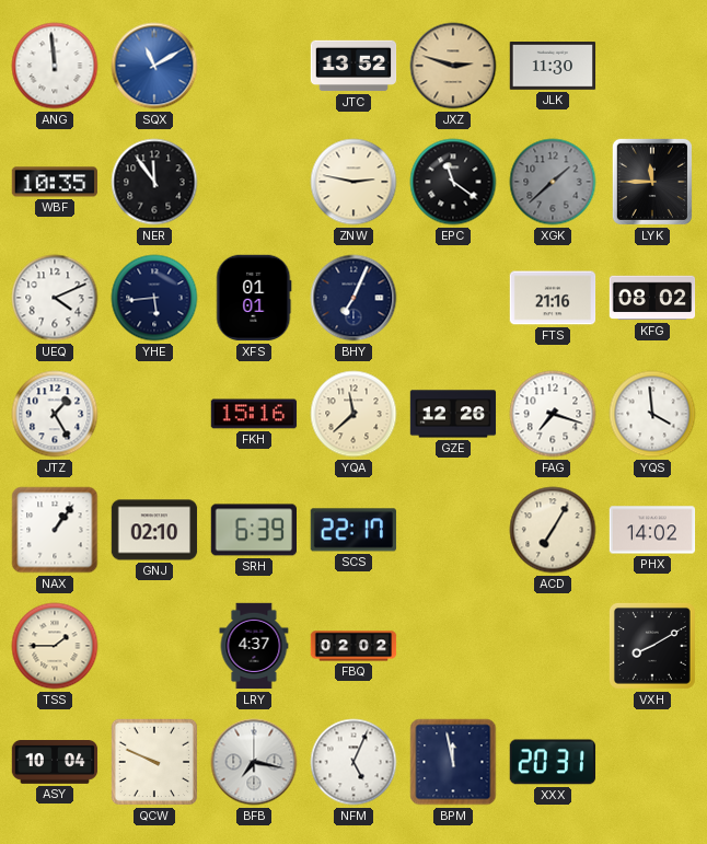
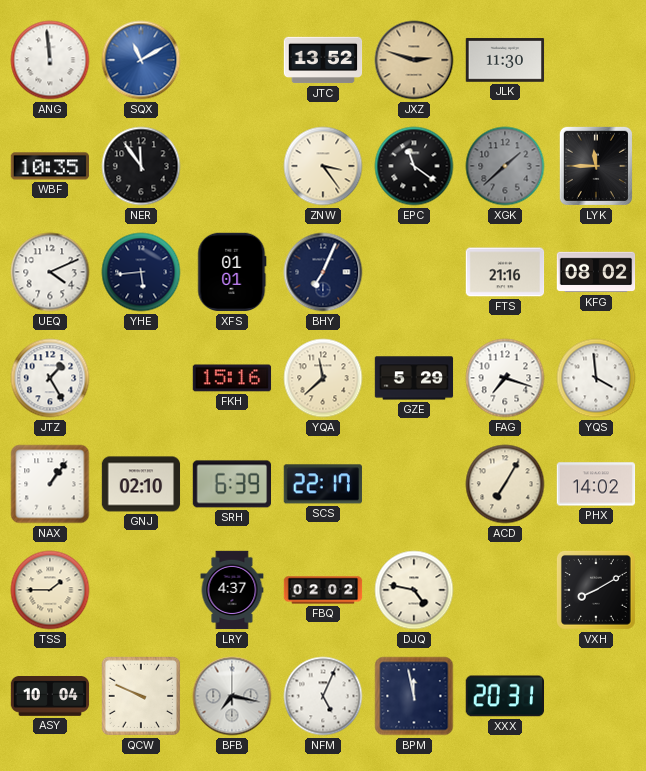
ZNW: 2:47 -> 3:24 (323, 166)
GZE: 12:26 -> 5:29 (414, 378)
DJQ: none -> 4:47 (414, 590)
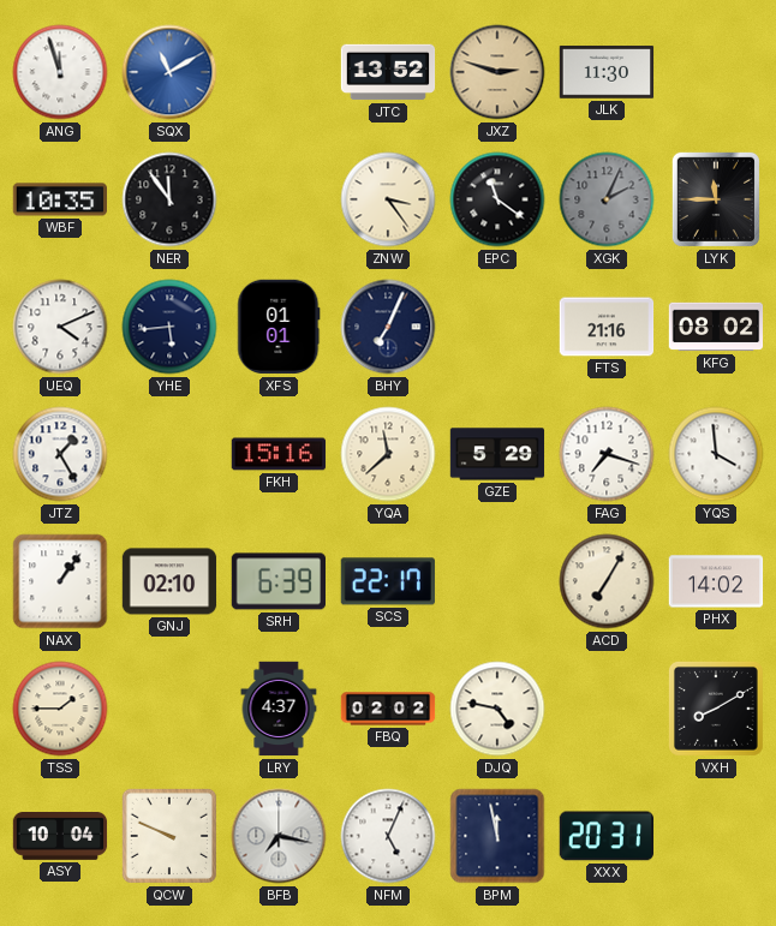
ANG: 11:59 -> 11:57 (60, 72)
XGK: 1:38 -> 2:04 (607, 199)
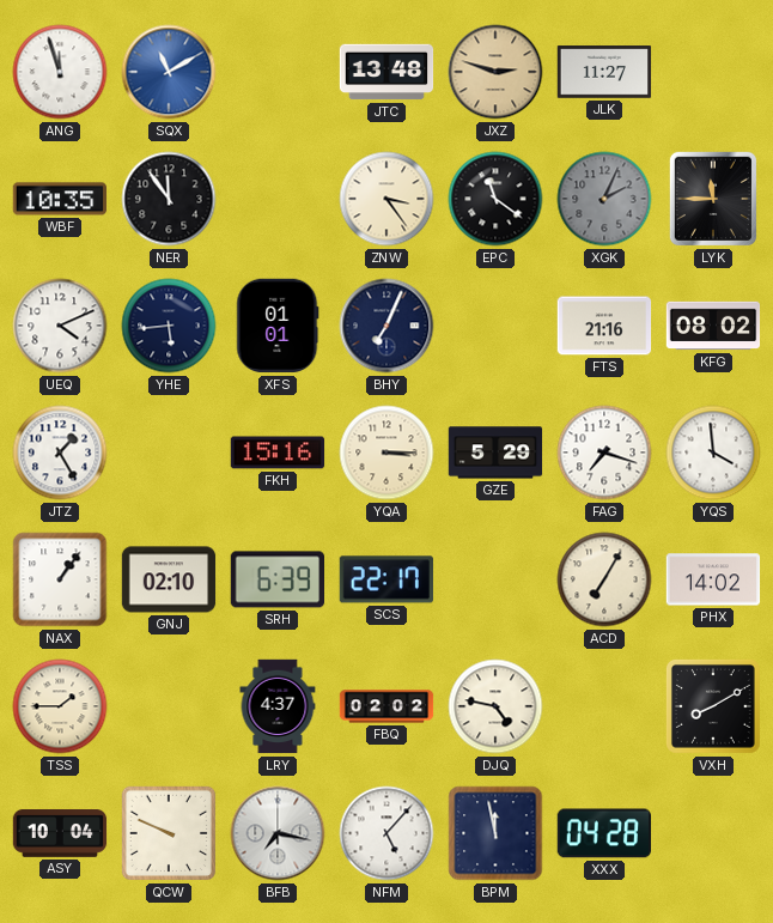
JTC: 13:52 -> 13:48 (386, 72)
JLK: 11:30 -> 11:27 (604, 72)
YQA: 11:38 -> 3:15 (386, 453)
NFM: 5:04 -> 5:07 (386, 833)
XXX: 20:31 -> 04:28 (603, 833)
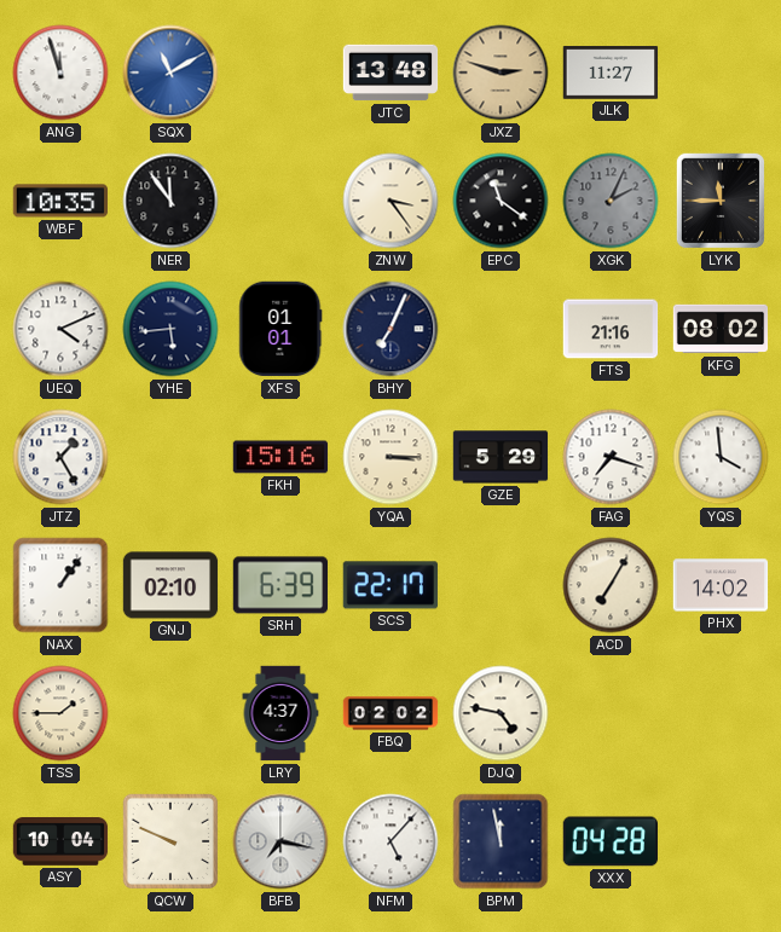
VXH: 8:10 -> none (714, 708)
